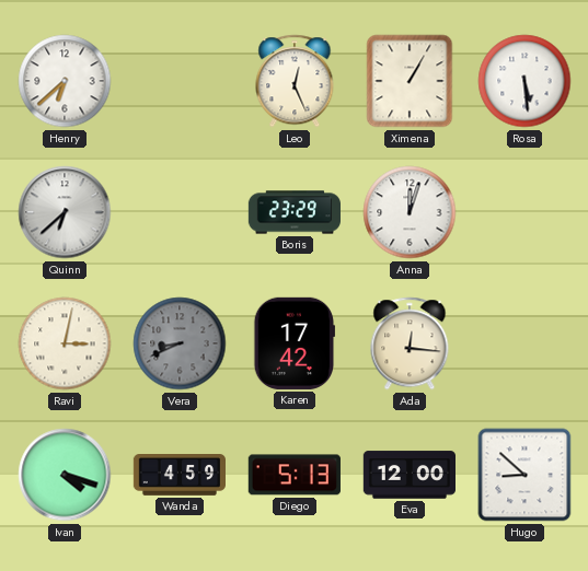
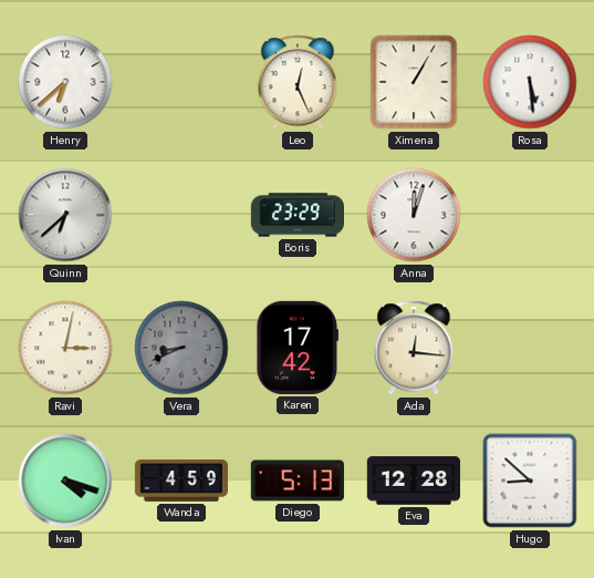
Eva: 12:00 -> 12:28 (413, 481)
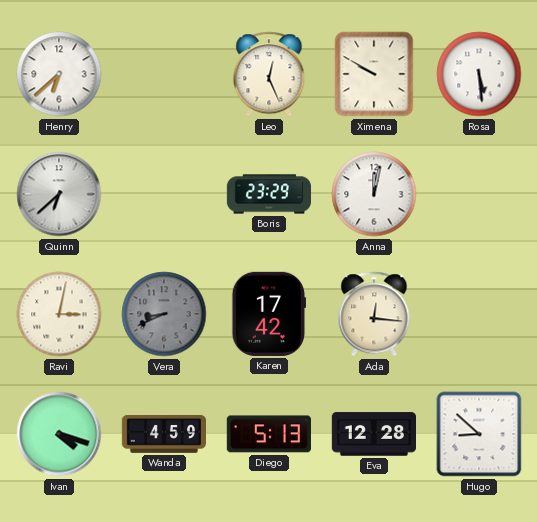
Ximena: 1:05 -> 9:50 (374, 74)
Anna: 12:03 -> 12:02 (374, 194)
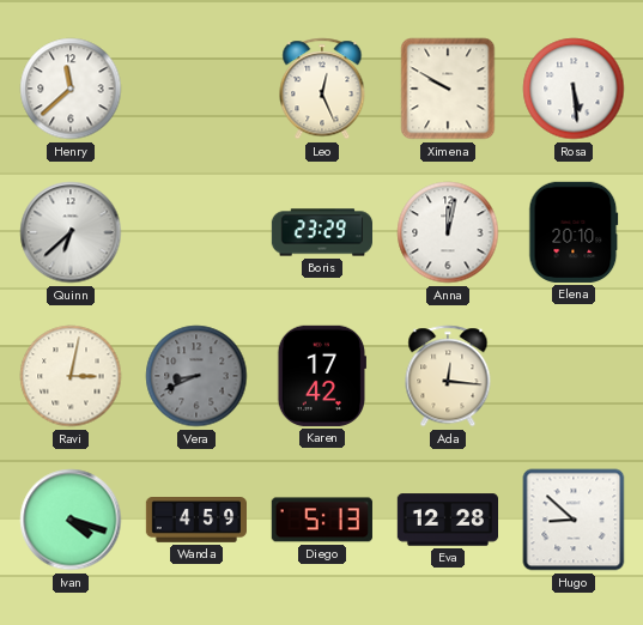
Henry: 6:38 -> 11:38 (71, 89)
Elena: none -> 20:10 (574, 232)
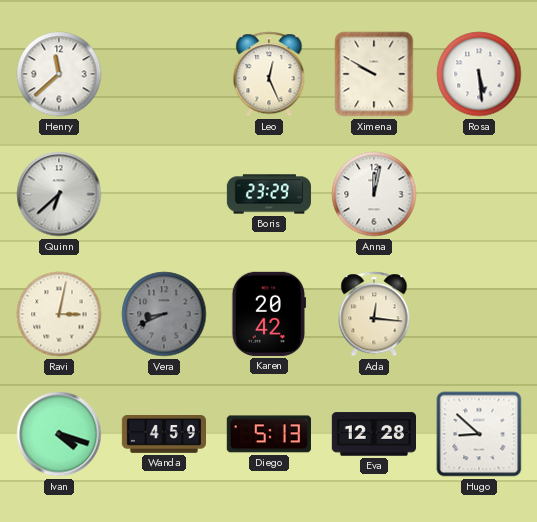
Elena: 20:10 -> none (574, 232)
Karen: 17:42 -> 20:42 (269, 314)
